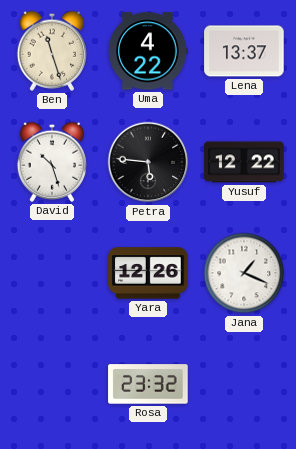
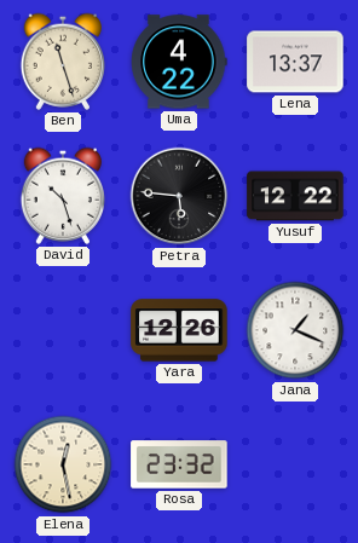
Elena: none -> 12:28 (63, 464)
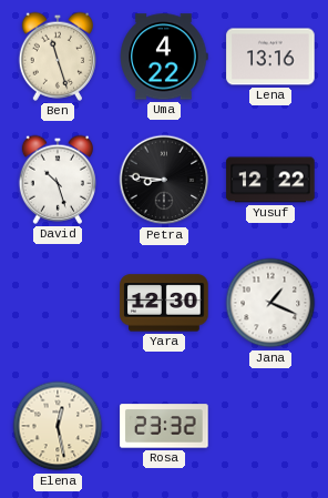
Lena: 13:37 -> 13:16 (270, 57)
Petra: 5:46 -> 8:46 (164, 180)
Yara: 12:26 -> 12:30 (164, 303)
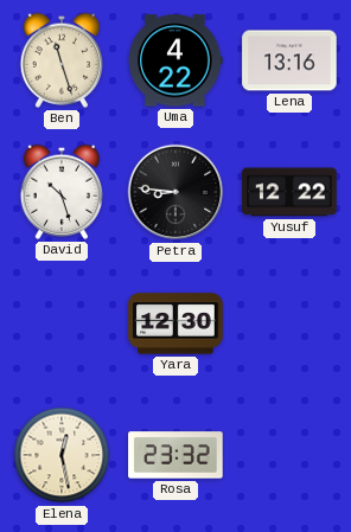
Jana: 1:19 -> none (270, 303)
